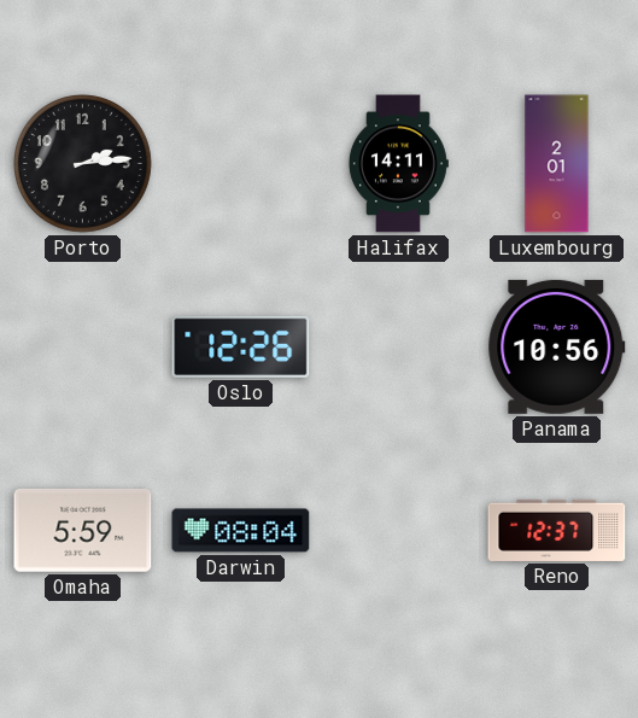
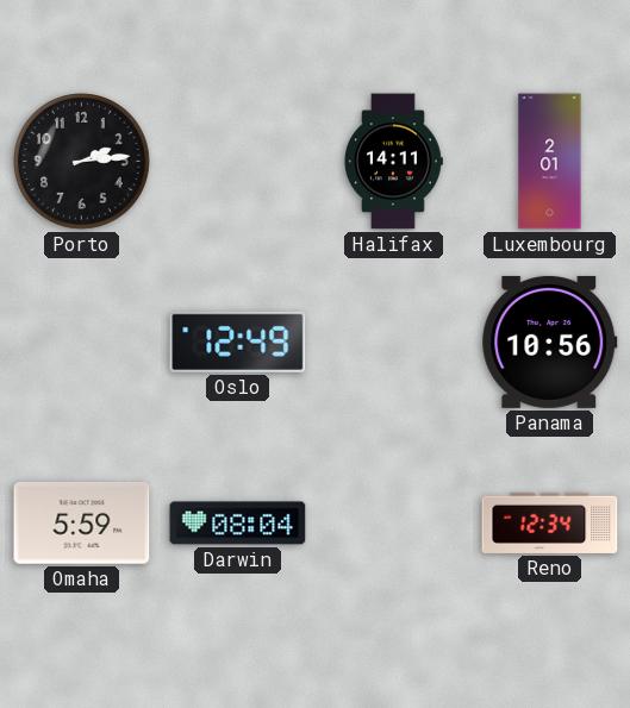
Oslo: 12:26 -> 12:49 (238, 342)
Reno: 12:37 -> 12:34 (550, 522)
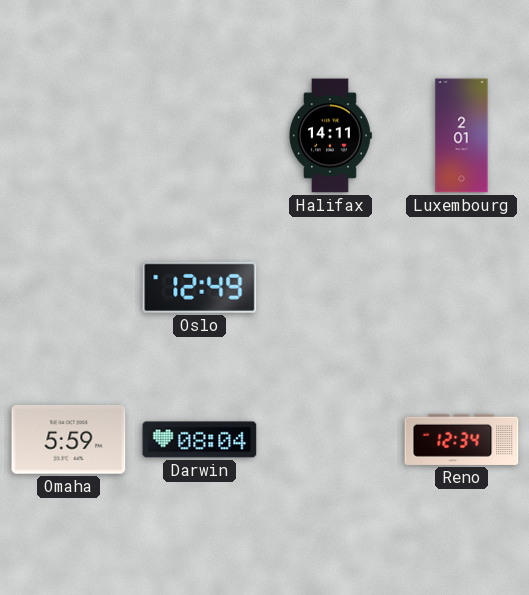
Porto: 2:14 -> none (82, 162)
Panama: 10:56 -> none (550, 342)
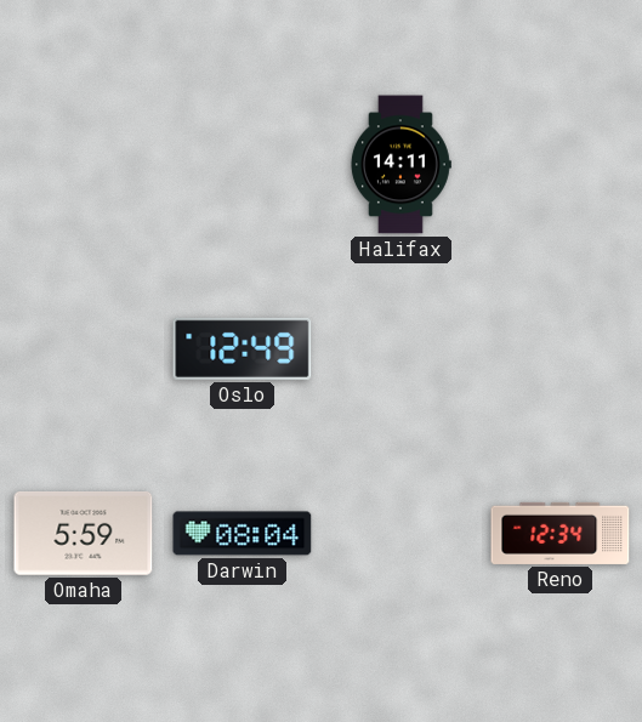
Luxembourg: 2:01 -> none (462, 136)
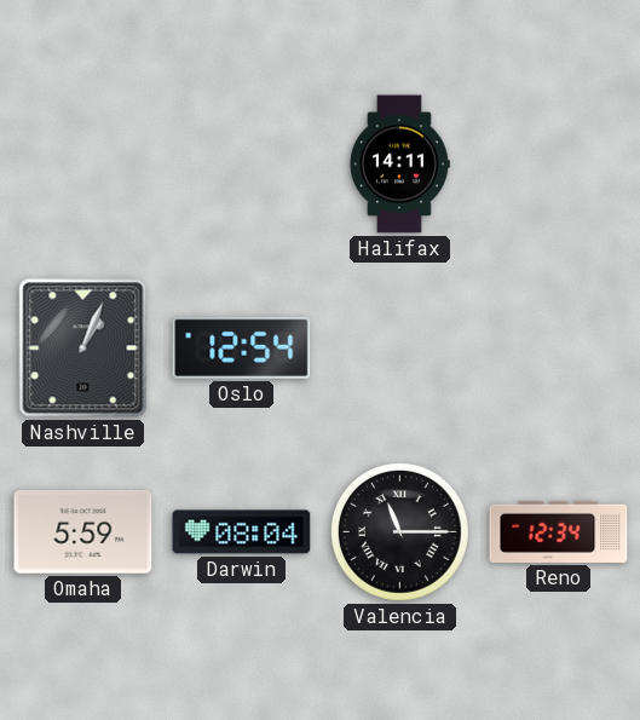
Nashville: none -> 1:04 (83, 349)
Oslo: 12:49 -> 12:54 (242, 347)
Valencia: none -> 11:15 (400, 532)
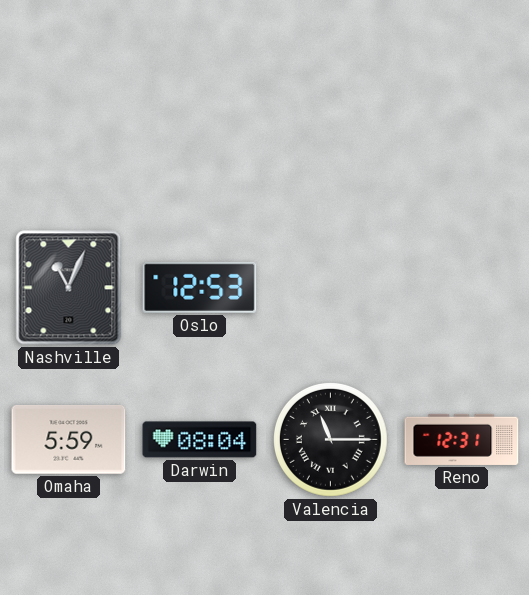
Halifax: 14:11 -> none (399, 165)
Nashville: 1:04 -> 11:04 (69, 288)
Oslo: 12:54 -> 12:53 (200, 287)
Reno: 12:34 -> 12:31 (462, 439)
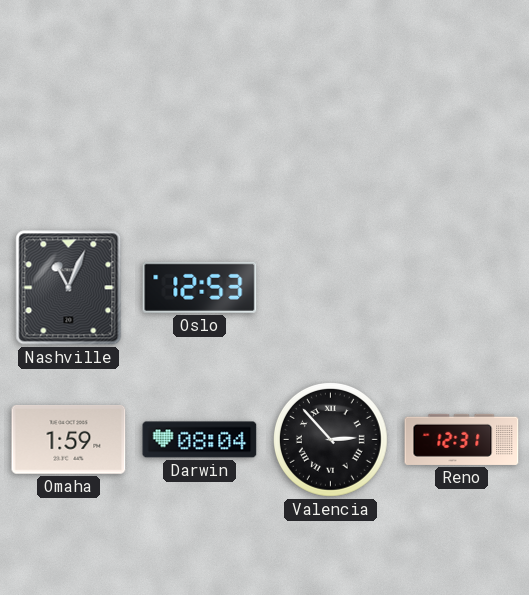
Omaha: 5:59 -> 1:59 (69, 440)
Valencia: 11:15 -> 2:53 (331, 440)
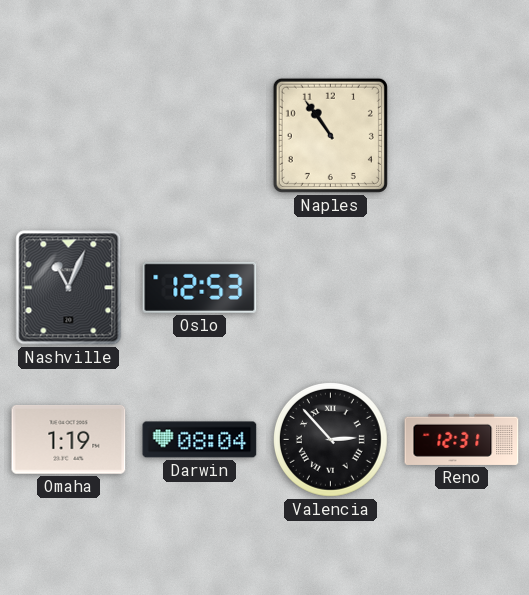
Naples: none -> 10:54 (330, 135)
Omaha: 1:59 -> 1:19 (69, 440)
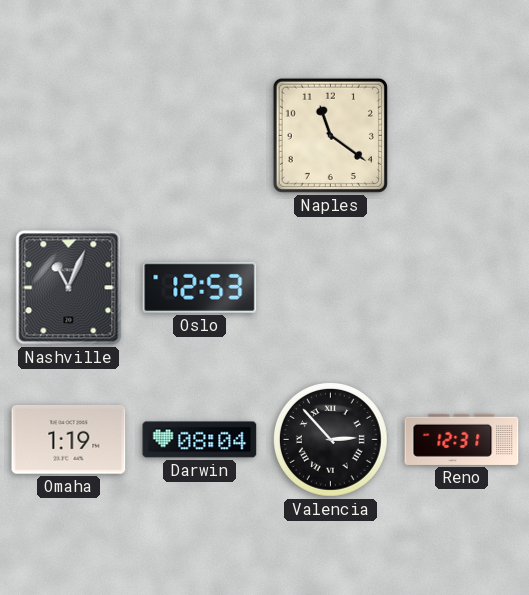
Naples: 10:54 -> 11:21 (330, 135)
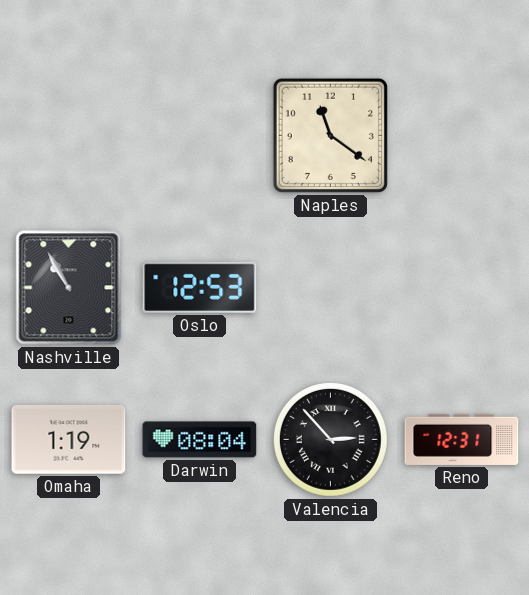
Nashville: 11:04 -> 10:55 (69, 288)
